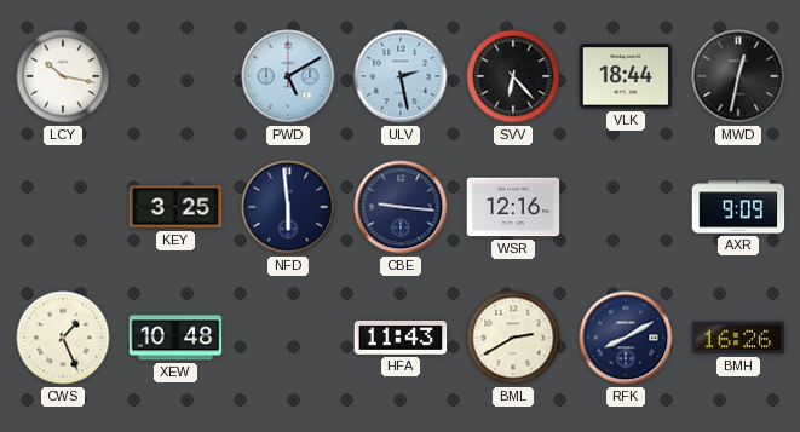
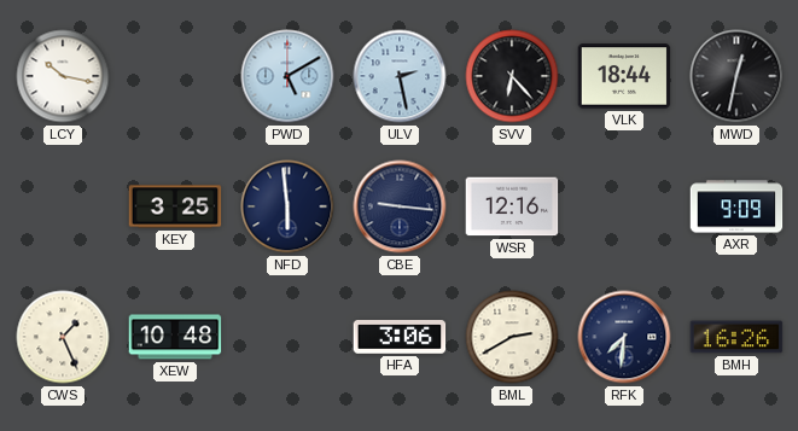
HFA: 11:43 -> 3:06 (400, 337)
RFK: 8:10 -> 7:31 (624, 337)
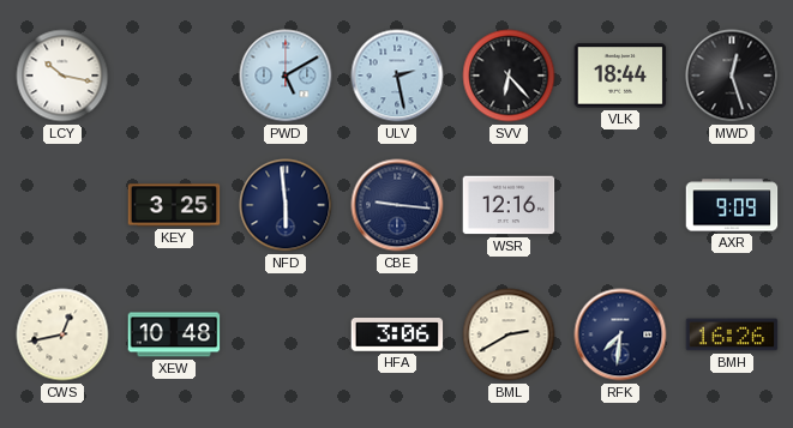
MWD: 12:32 -> 12:27 (732, 76)
CWS: 1:26 -> 12:43 (62, 334)
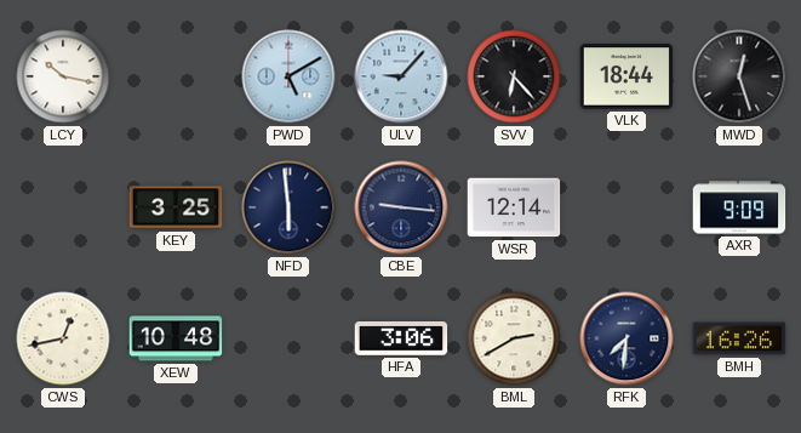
ULV: 2:28 -> 9:07 (401, 76)
WSR: 12:16 -> 12:14 (514, 207)
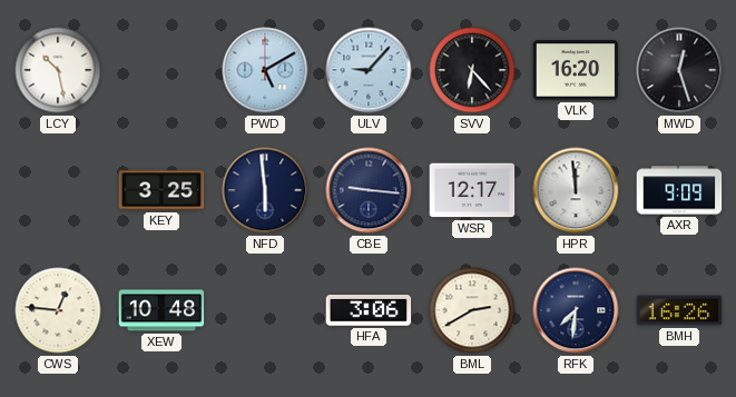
LCY: 10:17 -> 10:28 (58, 70)
VLK: 18:44 -> 16:20 (576, 70)
WSR: 12:14 -> 12:17 (472, 190)
HPR: none -> 11:59 (576, 190)
CWS: 12:43 -> 12:46 (58, 310)
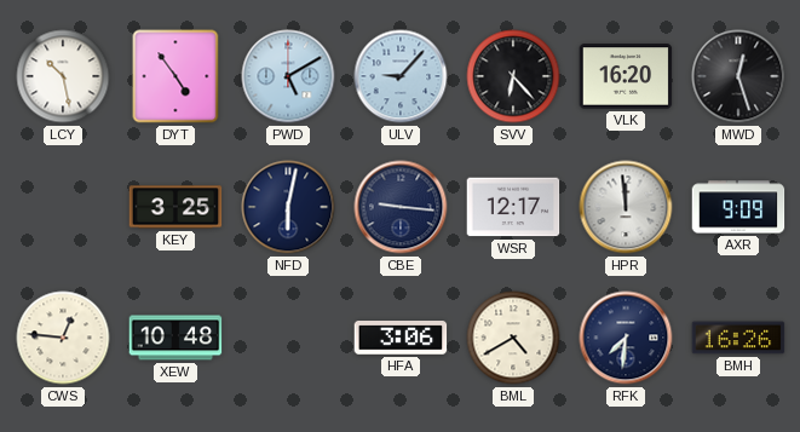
DYT: none -> 4:54 (175, 76)
NFD: 5:59 -> 6:02 (288, 207)
BML: 2:40 -> 4:40 (513, 338)
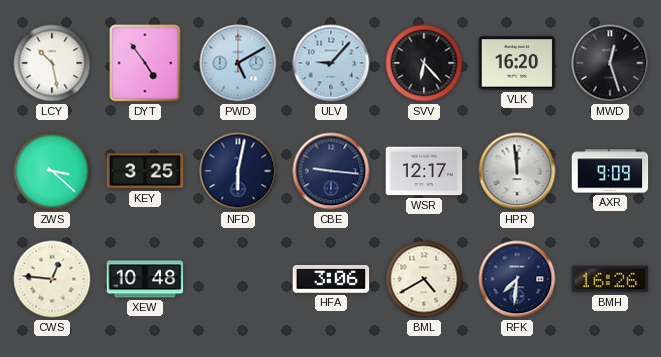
ZWS: none -> 3:22 (52, 171)
